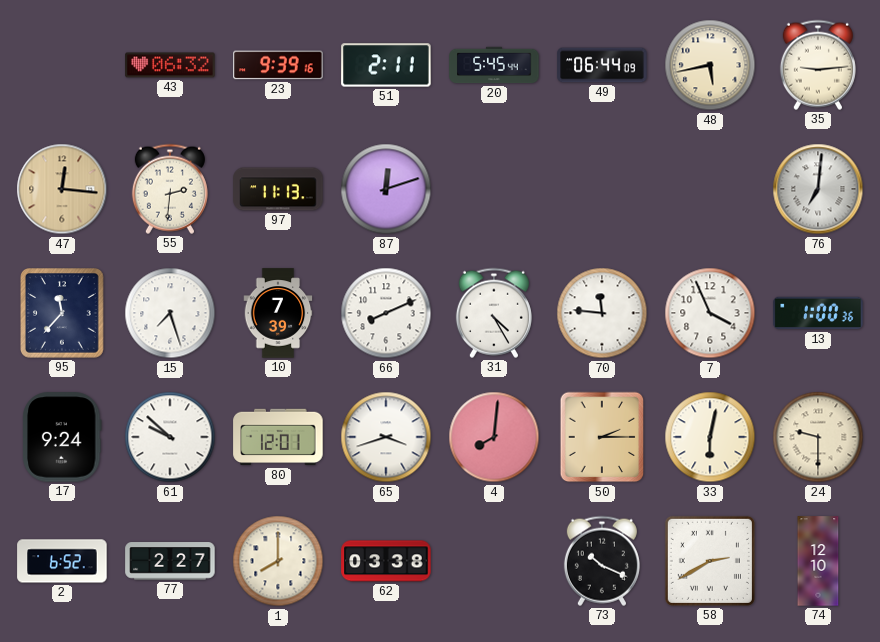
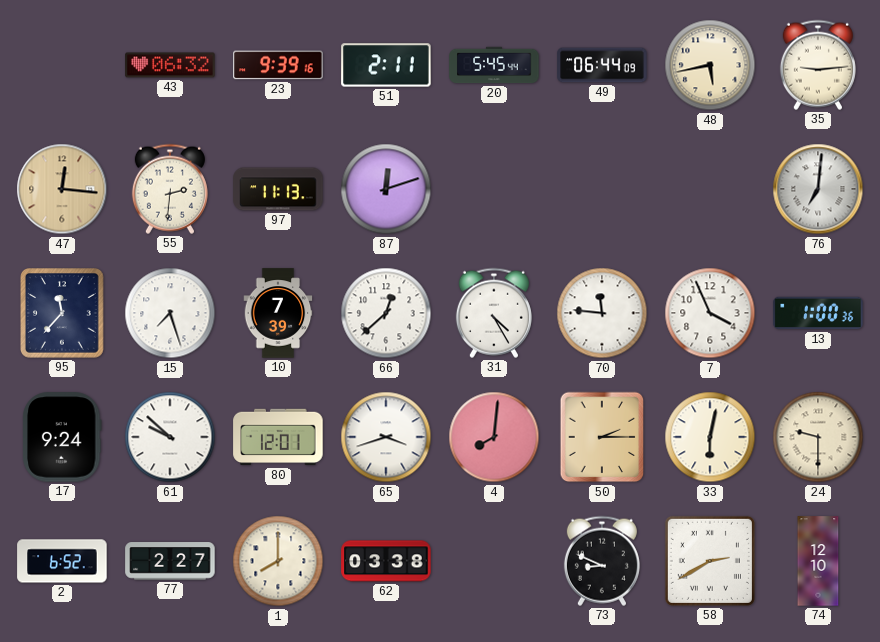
66: 8:11 -> 12:38 (386, 313)
73: 10:19 -> 8:49 (602, 561)
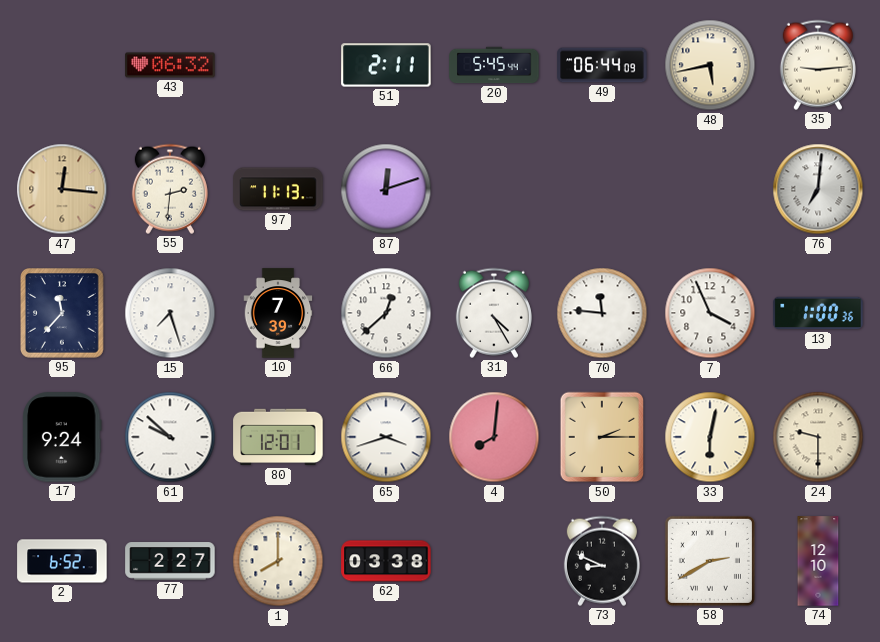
23: 9:39 -> none (278, 65)
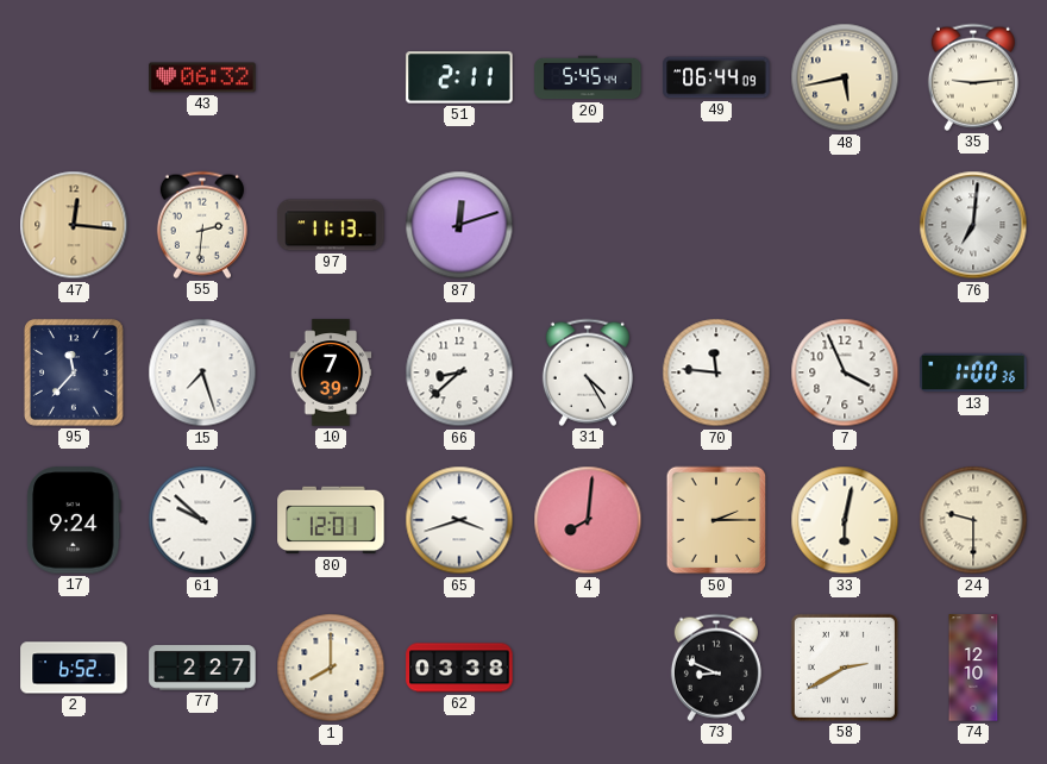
66: 12:38 -> 8:38 (459, 372)
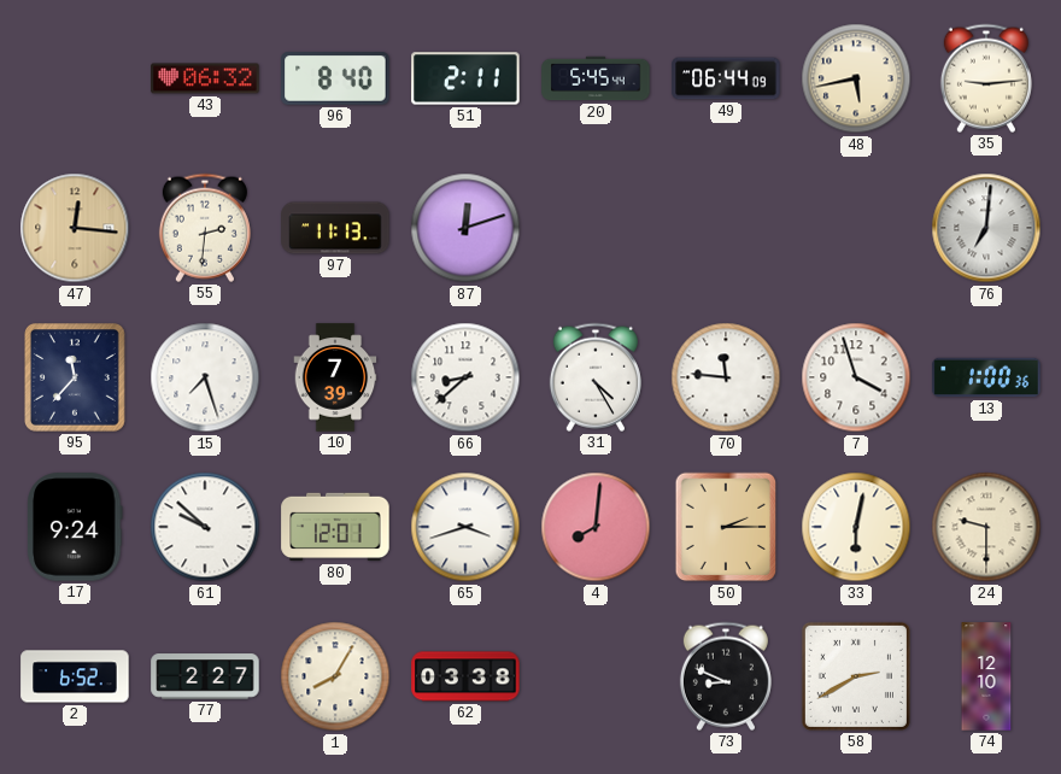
96: none -> 8:40 (335, 78)
7: 3:56 -> 3:57 (856, 377)
1: 8:00 -> 8:05 (335, 676)
